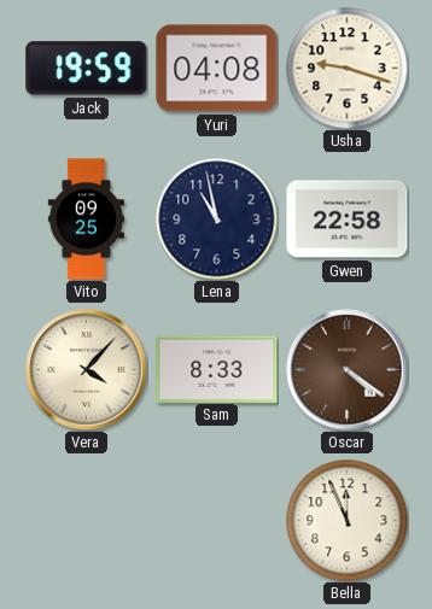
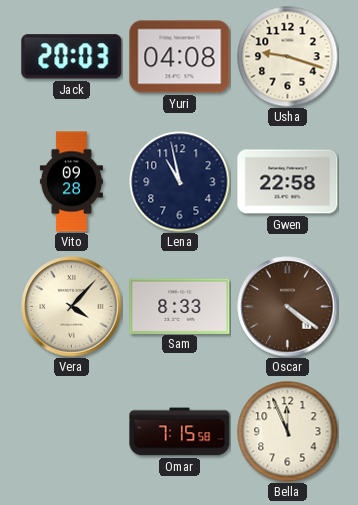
Jack: 19:59 -> 20:03 (72, 57)
Vito: 09:25 -> 09:28 (71, 182)
Omar: none -> 7:15 (180, 432)
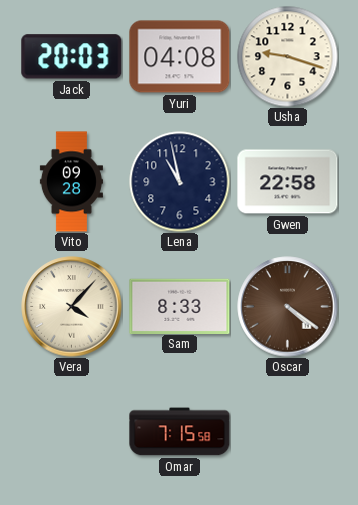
Bella: 11:56 -> none (288, 432)
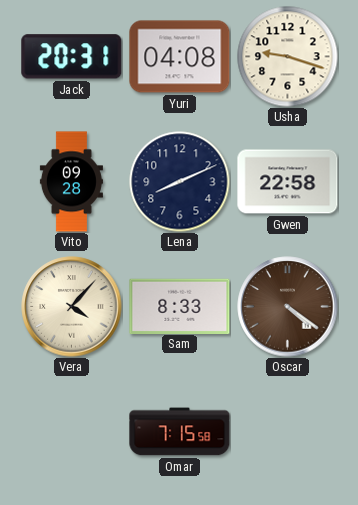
Jack: 20:03 -> 20:31 (72, 57)
Lena: 10:58 -> 8:11 (180, 182)
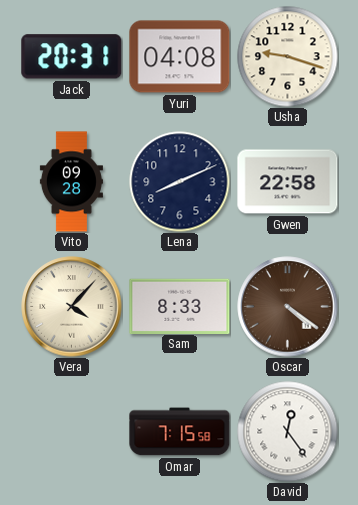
David: none -> 12:24 (288, 432)
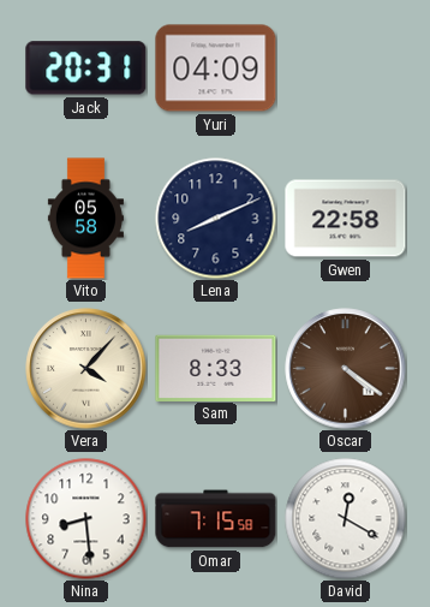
Yuri: 04:08 -> 04:09 (216, 69)
Usha: 9:18 -> none (288, 57)
Vito: 09:28 -> 05:58 (85, 219)
Nina: none -> 8:29 (86, 519)
David: 12:24 -> 12:20 (346, 519)
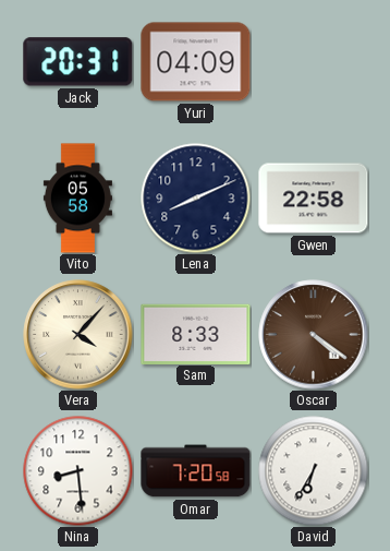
Omar: 7:15 -> 7:20 (196, 471)
David: 12:20 -> 6:35 (314, 471)
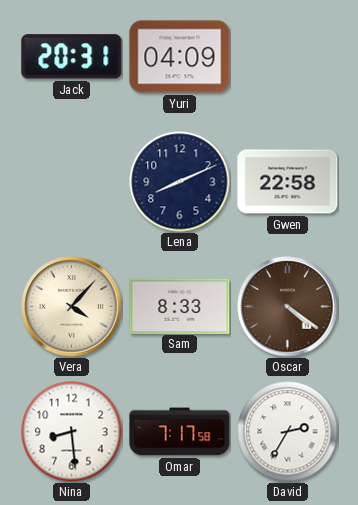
Vito: 05:58 -> none (77, 199)
Omar: 7:20 -> 7:17 (180, 432)
David: 6:35 -> 2:35 (288, 432)
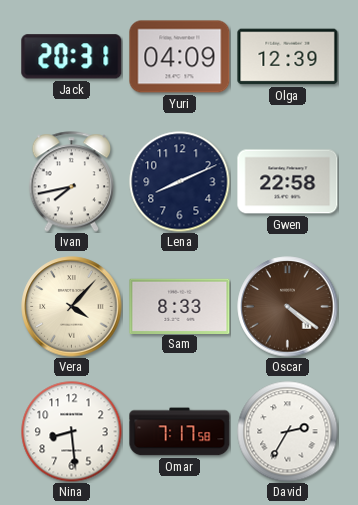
Olga: none -> 12:39 (288, 57)
Ivan: none -> 7:43 (71, 182)
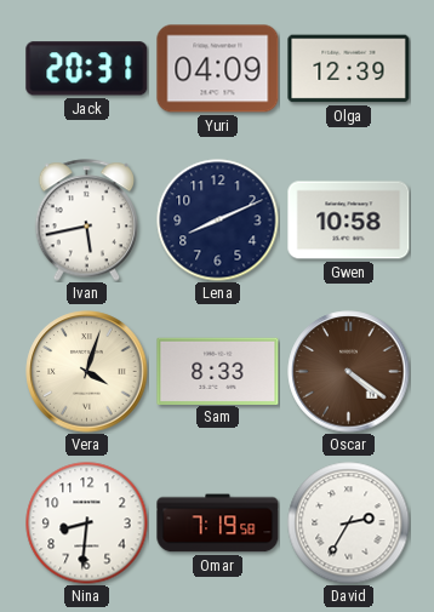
Ivan: 7:43 -> 5:43 (86, 221)
Gwen: 22:58 -> 10:58 (349, 221)
Vera: 4:07 -> 4:03 (87, 372)
Nina: 8:29 -> 8:31 (87, 524)
Omar: 7:17 -> 7:19 (218, 524)
